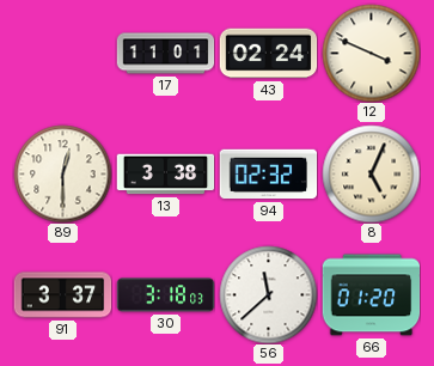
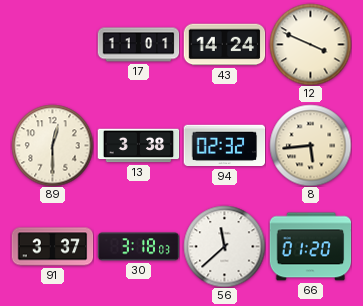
43: 02:24 -> 14:24 (224, 45)
8: 5:04 -> 5:44 (310, 145)
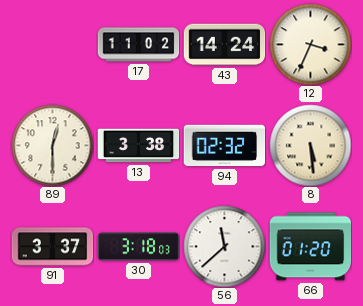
17: 11:01 -> 11:02 (138, 45)
12: 3:49 -> 3:34 (310, 44)
8: 5:44 -> 5:29 (310, 145)
